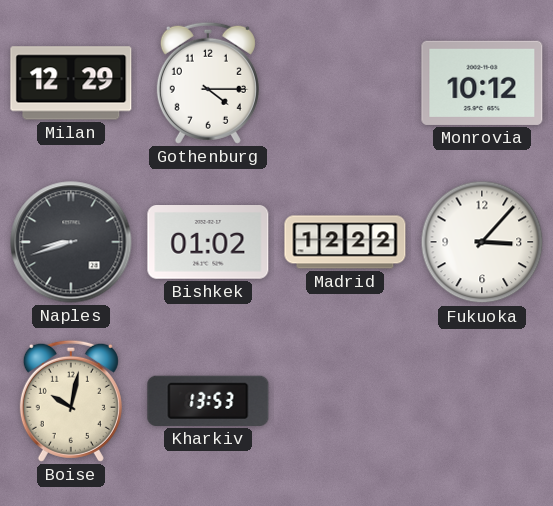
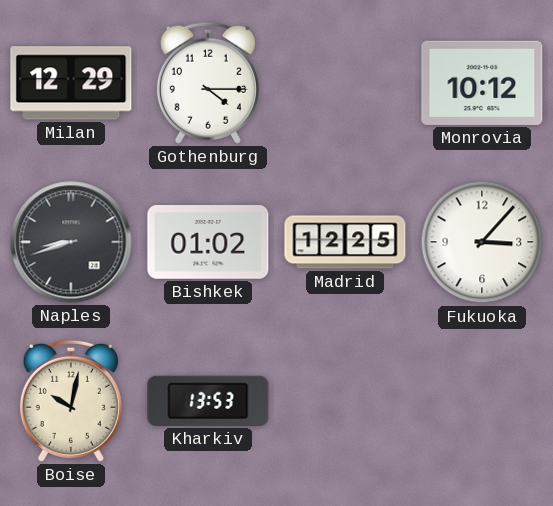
Madrid: 12:22 -> 12:25 (345, 242)
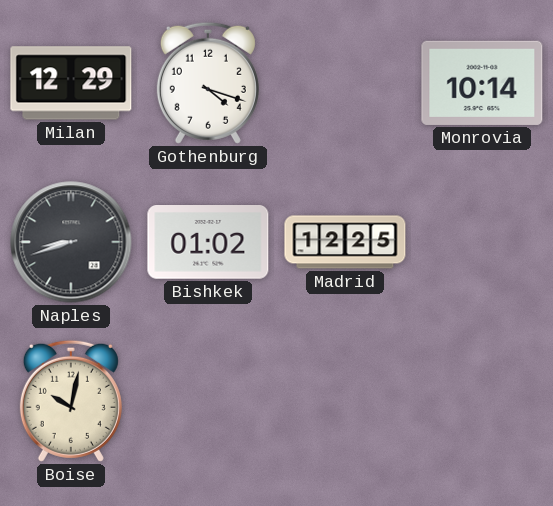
Gothenburg: 4:15 -> 4:18 (208, 83)
Monrovia: 10:12 -> 10:14 (482, 83)
Fukuoka: 3:07 -> none (482, 242)
Kharkiv: 13:53 -> none (208, 401)
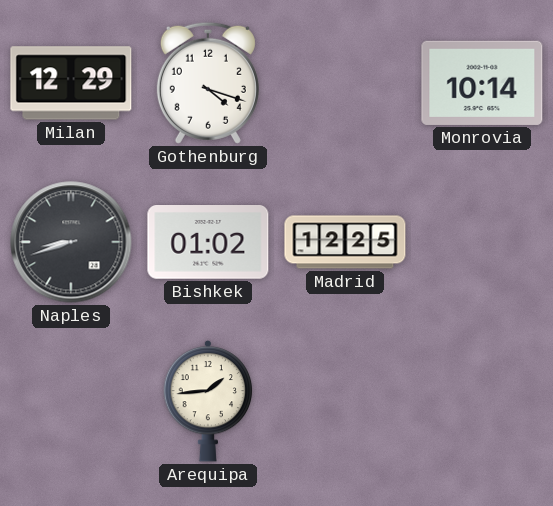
Boise: 10:02 -> none (71, 401)
Arequipa: none -> 1:44 (208, 401)
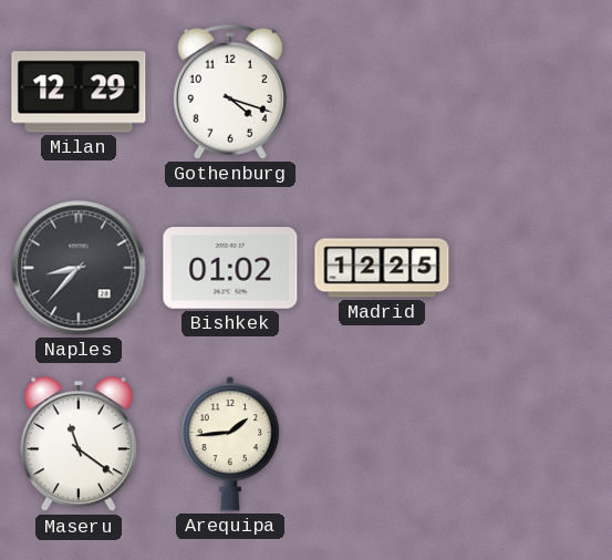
Monrovia: 10:14 -> none (482, 83)
Naples: 8:42 -> 8:37 (79, 268)
Maseru: none -> 11:21 (77, 444)
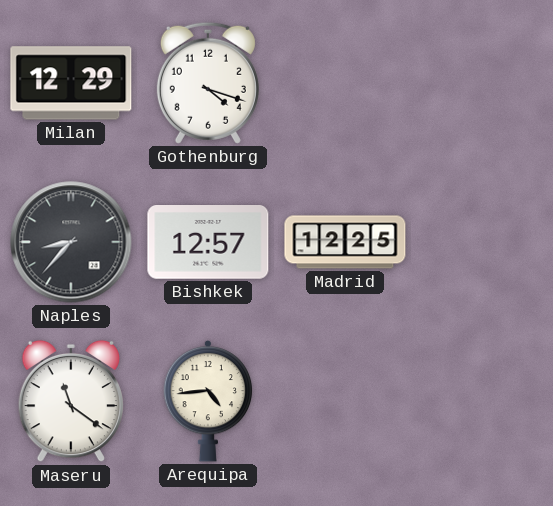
Bishkek: 01:02 -> 12:57 (208, 243)
Arequipa: 1:44 -> 4:44 (208, 401)
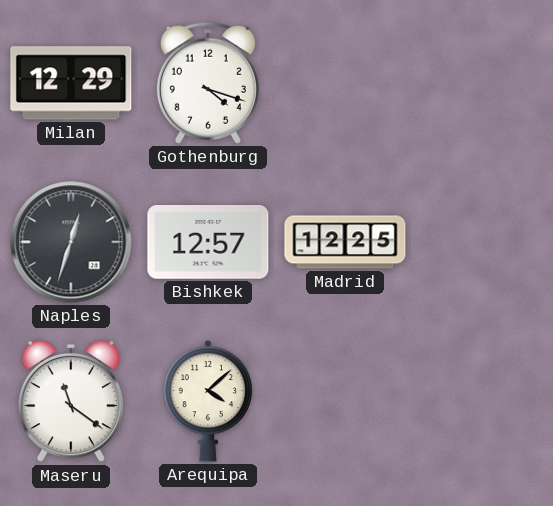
Naples: 8:37 -> 12:33 (71, 242)
Arequipa: 4:44 -> 4:08 (208, 401)
